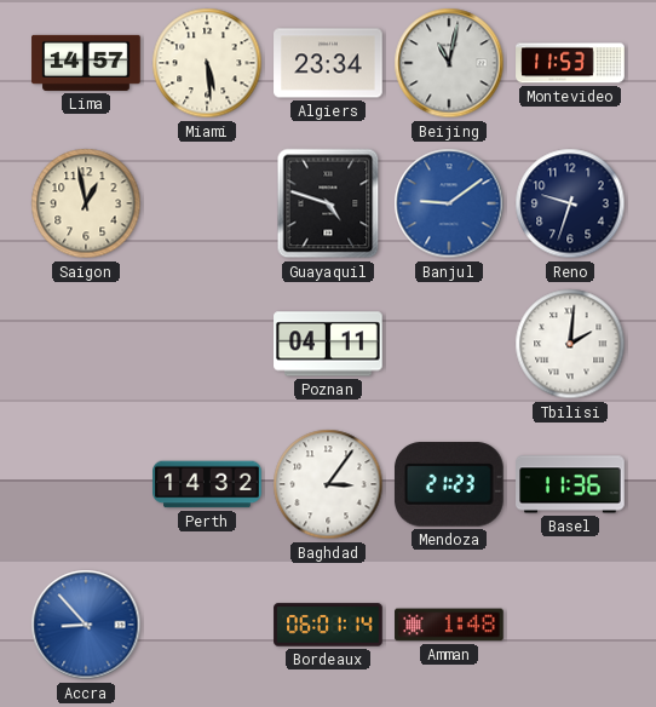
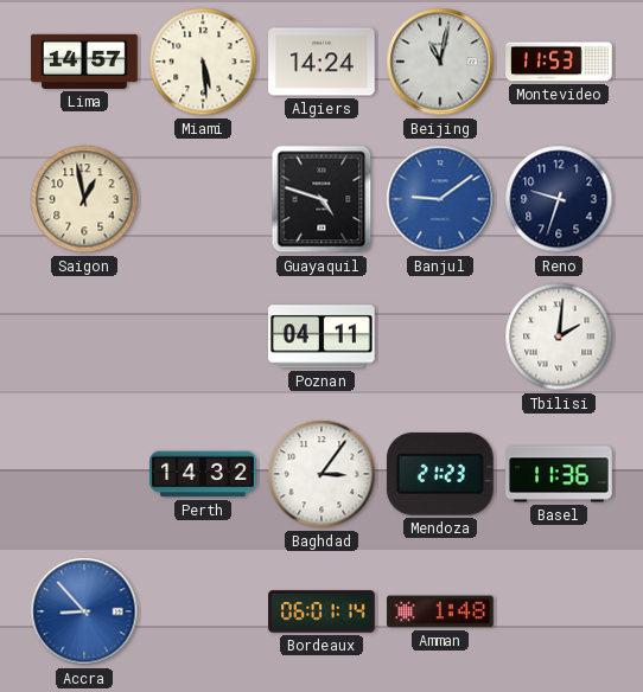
Algiers: 23:34 -> 14:24 (321, 62)
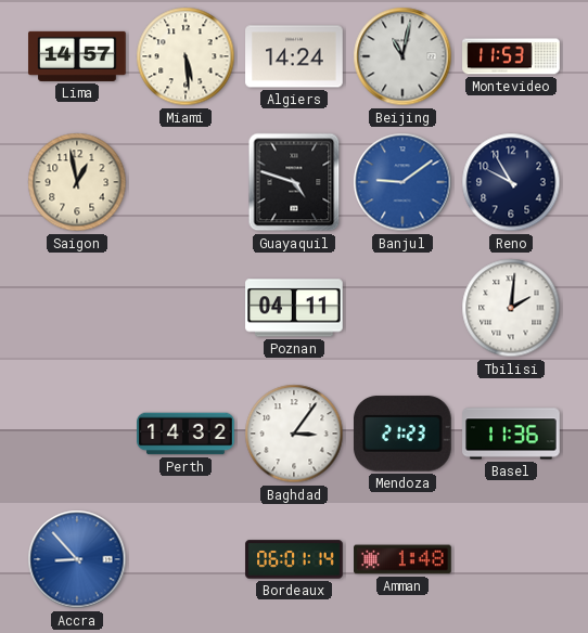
Reno: 9:33 -> 9:55 (511, 182)
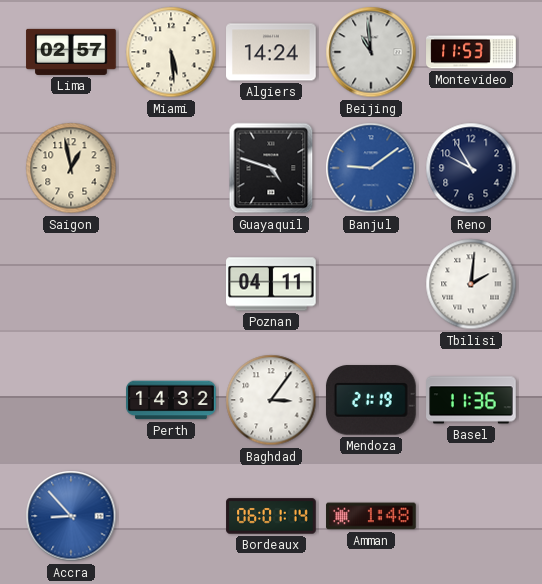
Lima: 14:57 -> 02:57 (71, 52)
Beijing: 11:02 -> 10:59 (371, 52)
Mendoza: 21:23 -> 21:19 (371, 400)
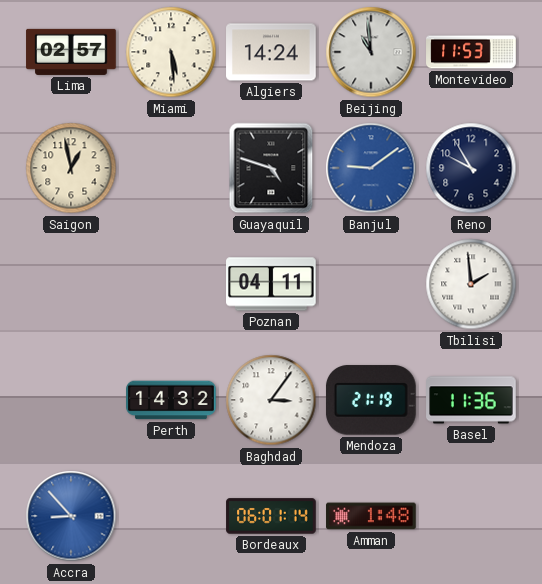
Tbilisi: 2:01 -> 1:59 (471, 284)
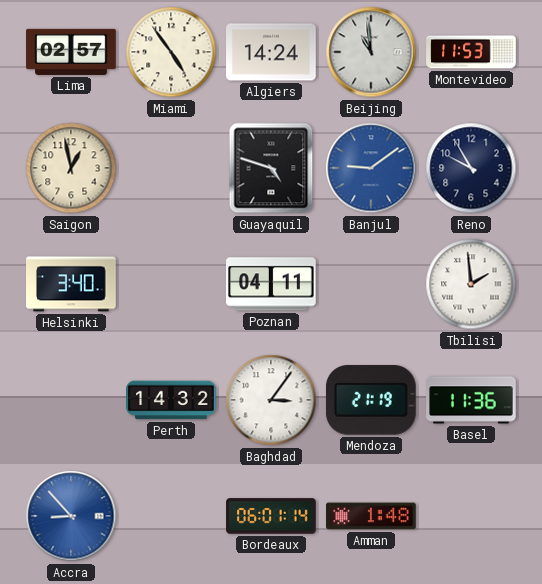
Miami: 5:29 -> 4:54 (171, 52)
Helsinki: none -> 3:40 (71, 284)
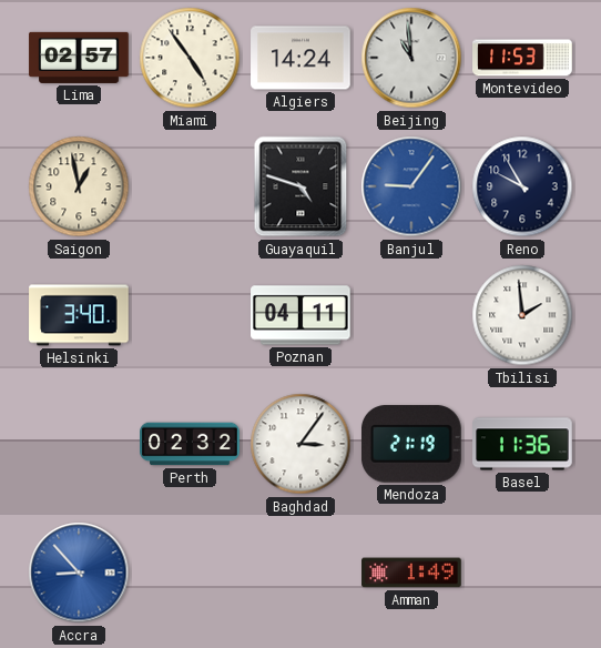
Banjul: 9:09 -> 9:06 (411, 186)
Perth: 14:32 -> 02:32 (190, 444)
Bordeaux: 06:01 -> none (271, 516)
Amman: 1:48 -> 1:49 (411, 573)
